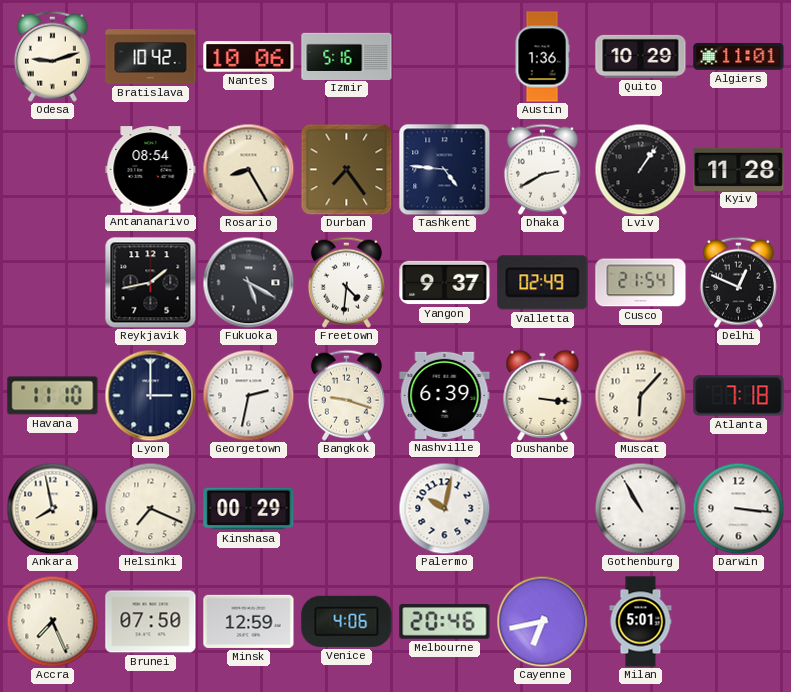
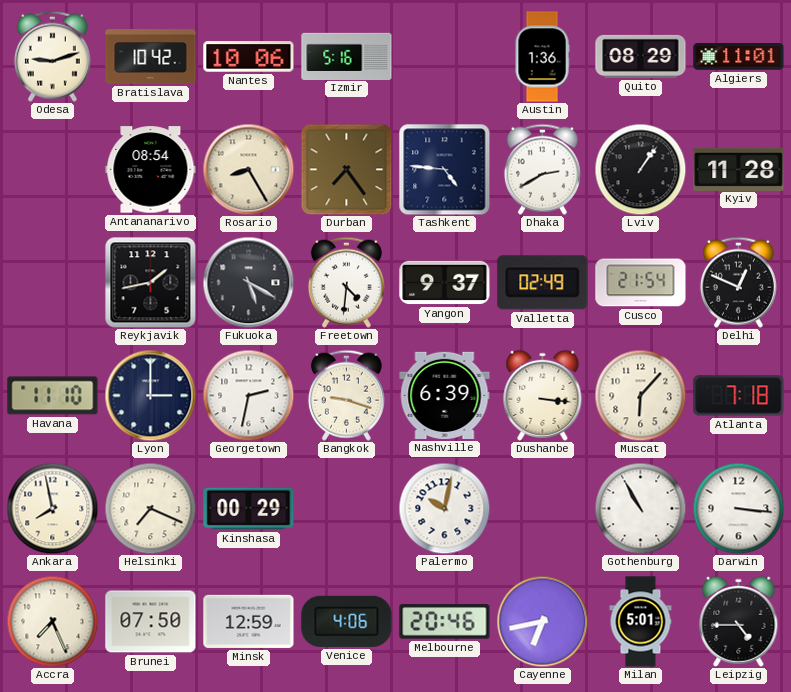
Quito: 10:29 -> 08:29 (641, 56)
Leipzig: none -> 4:45 (739, 621)
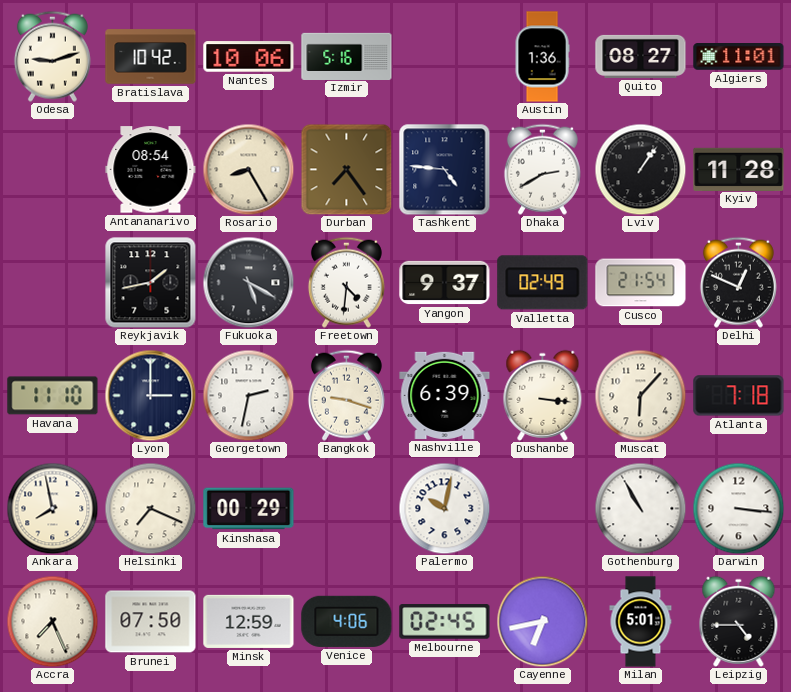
Quito: 08:29 -> 08:27 (641, 56)
Melbourne: 20:46 -> 02:45 (445, 622)
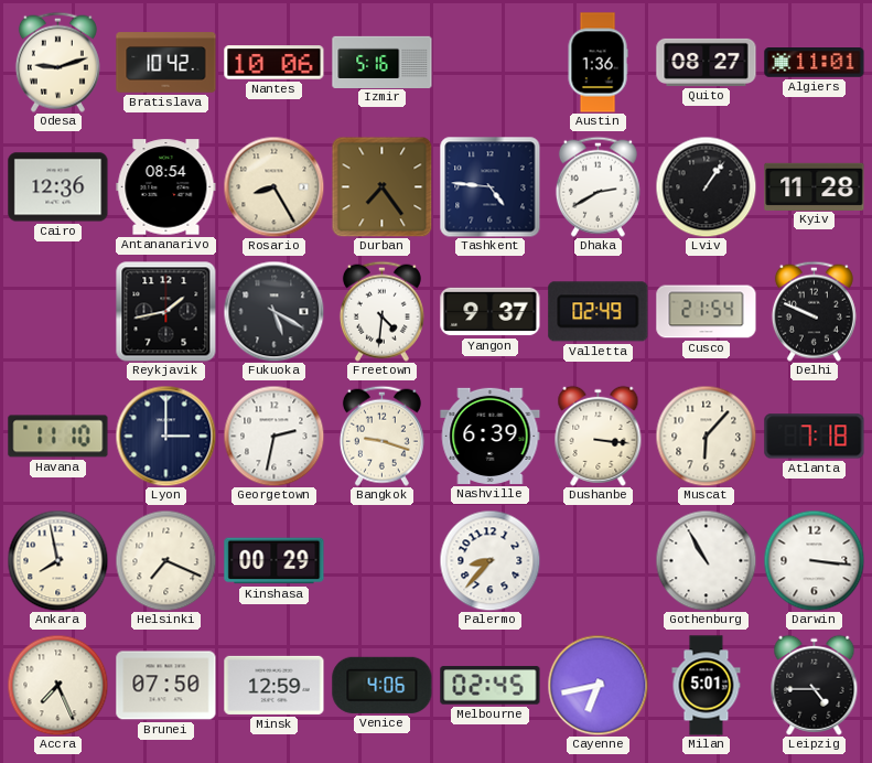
Cairo: none -> 12:36 (58, 187)
Delhi: 12:49 -> 9:49 (814, 311)
Palermo: 10:02 -> 8:37 (489, 560)
